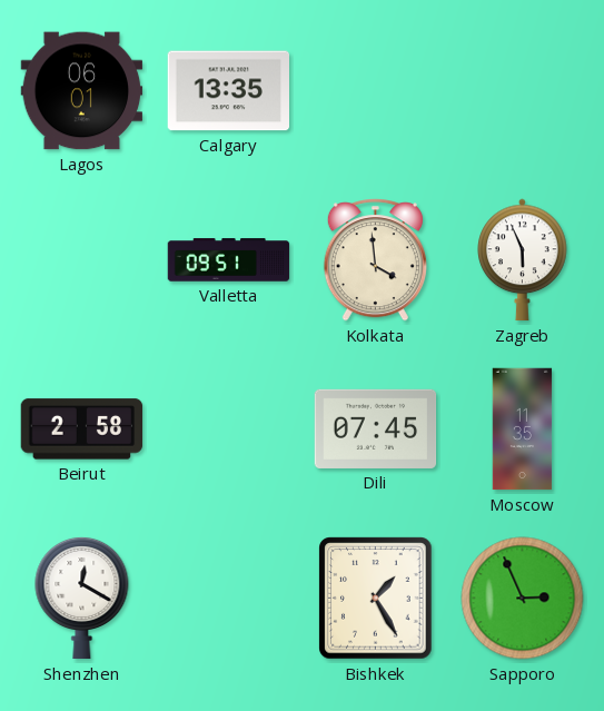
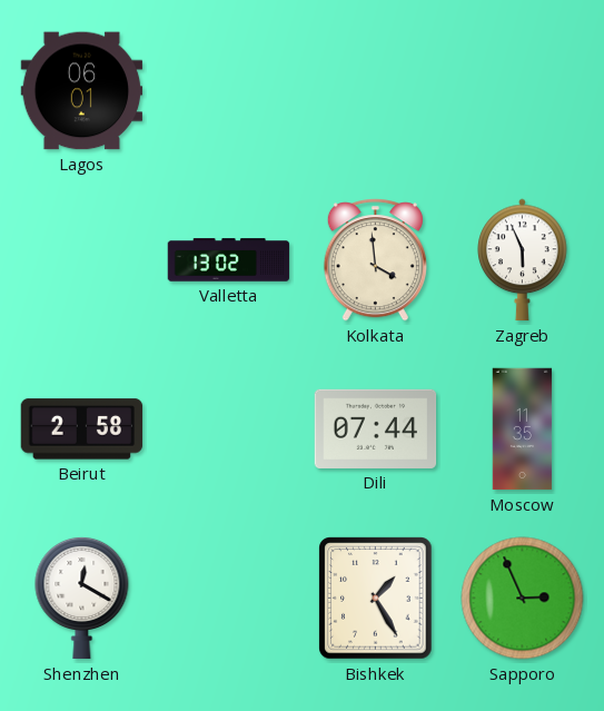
Calgary: 13:35 -> none (229, 91)
Valletta: 09:51 -> 13:02 (229, 260)
Dili: 07:45 -> 07:44 (376, 428)
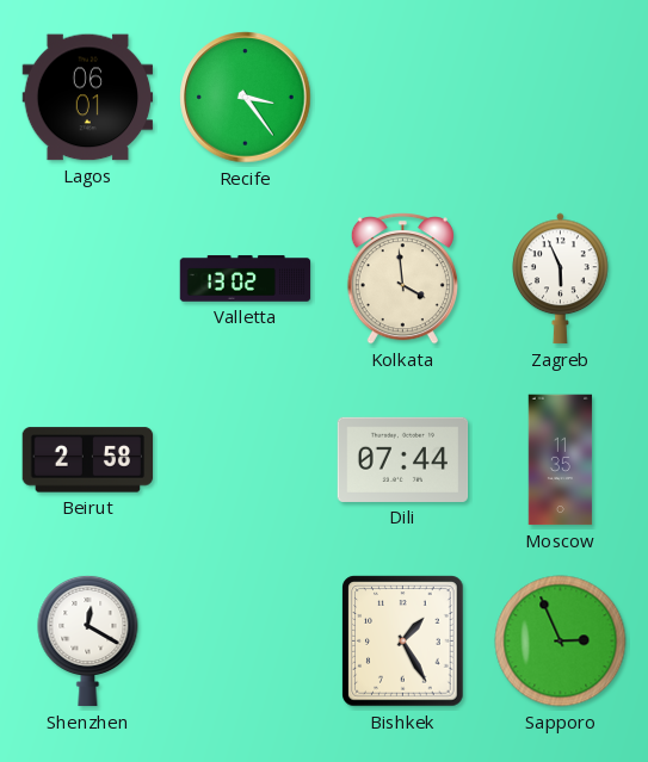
Recife: none -> 3:24 (246, 98)
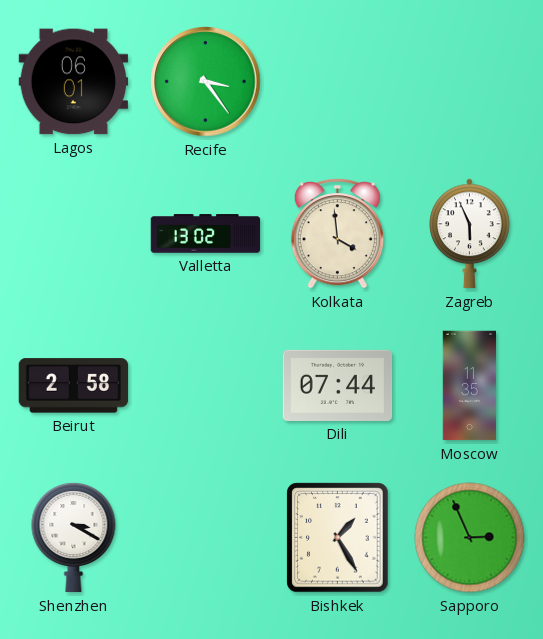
Shenzhen: 12:20 -> 3:20 (74, 537)
